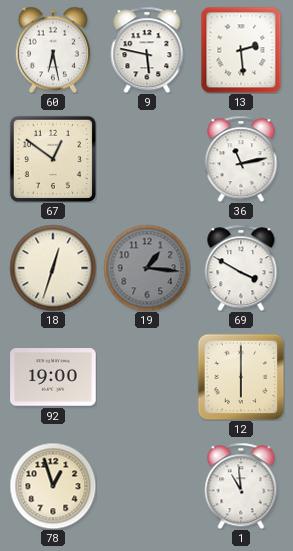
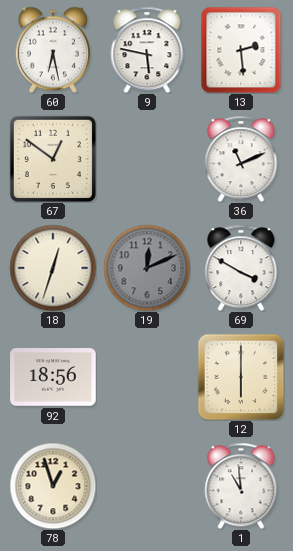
36: 11:13 -> 11:11 (241, 159)
19: 1:16 -> 12:11 (147, 268)
92: 19:00 -> 18:56 (53, 377)
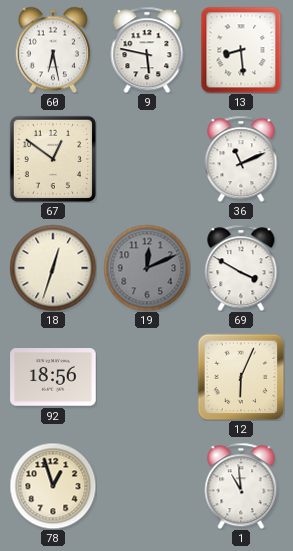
13: 2:29 -> 8:29 (241, 50)
12: 6:00 -> 6:04 (241, 377)
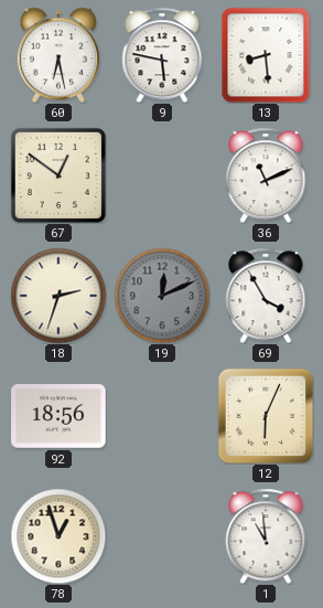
18: 12:33 -> 2:33 (58, 296)
69: 3:50 -> 3:55 (266, 296)
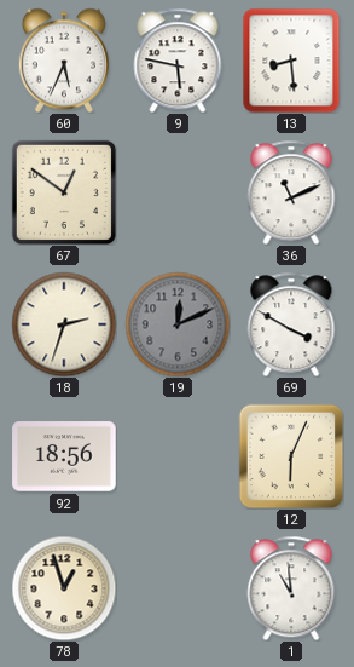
60: 6:28 -> 5:34 (64, 61)
69: 3:55 -> 3:50 (291, 324)
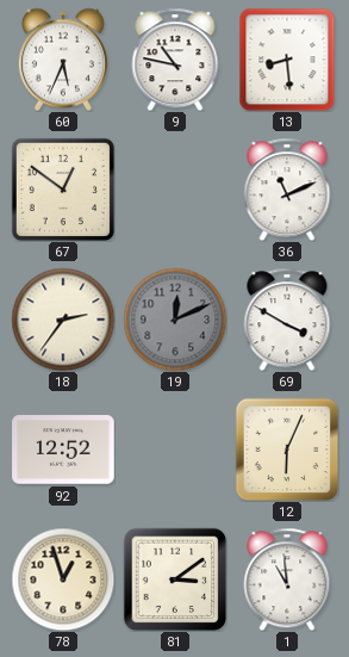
9: 5:47 -> 10:47 (175, 60)
18: 2:33 -> 2:36 (63, 320)
92: 18:56 -> 12:52 (63, 450)
81: none -> 3:09 (175, 579)
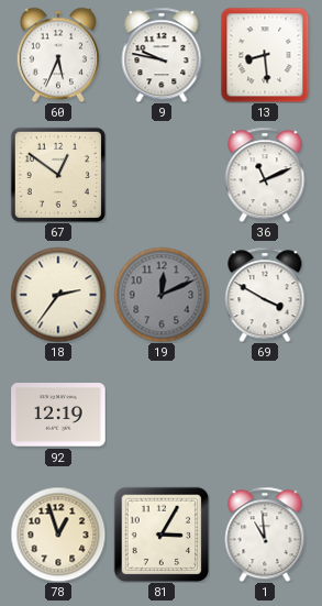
9: 10:47 -> 9:47 (162, 55)
92: 12:52 -> 12:19 (58, 415)
12: 6:04 -> none (287, 450)
81: 3:09 -> 3:05 (162, 535)
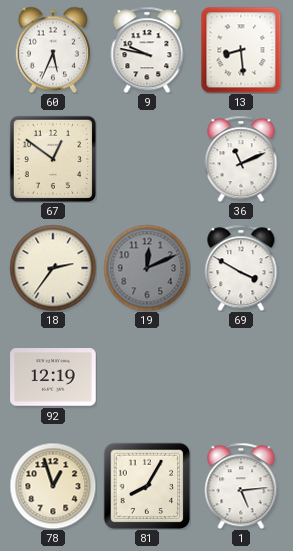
81: 3:05 -> 8:05 (147, 486)
1: 10:59 -> 5:14 (241, 486)
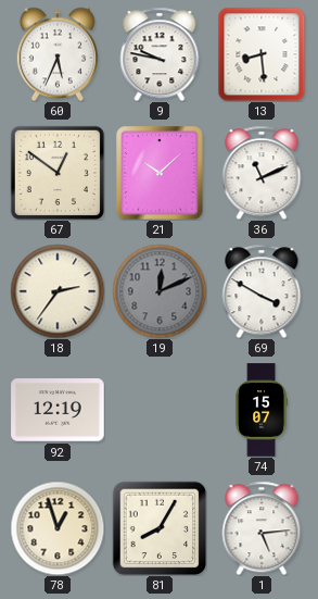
21: none -> 10:08 (160, 173)
74: none -> 15:07 (262, 410)
